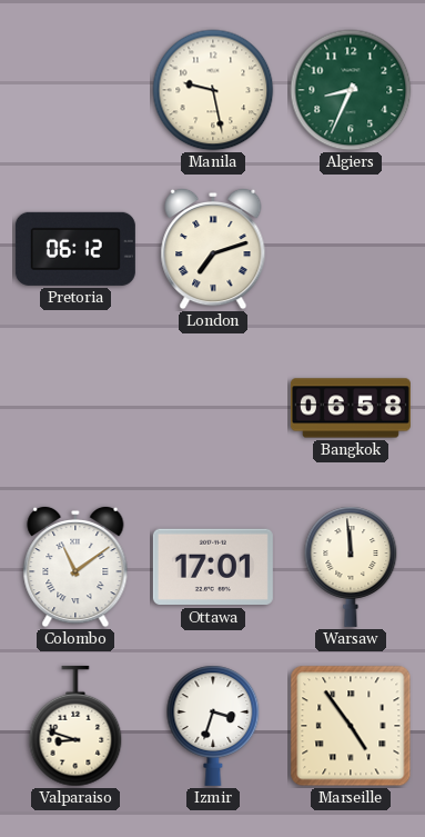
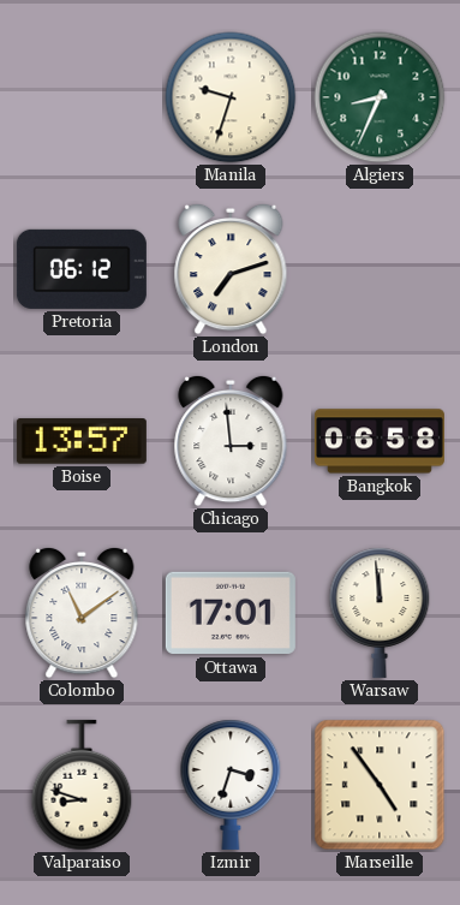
Manila: 9:28 -> 9:33 (231, 97)
Boise: none -> 13:57 (82, 441)
Chicago: none -> 2:59 (231, 441)
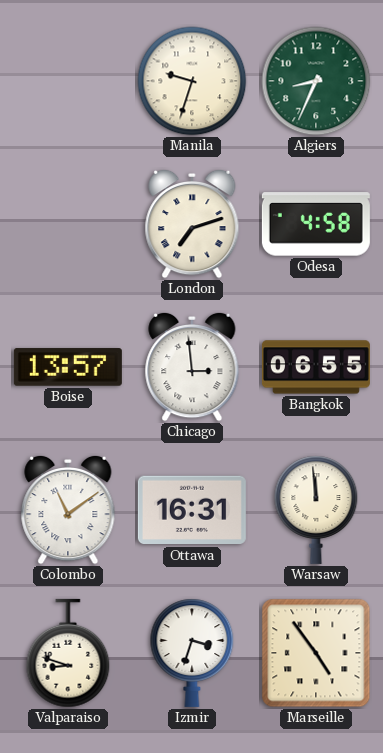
Pretoria: 06:12 -> none (82, 269)
Odesa: none -> 4:58 (316, 224)
Bangkok: 06:58 -> 06:55 (316, 367)
Ottawa: 17:01 -> 16:31 (192, 510)
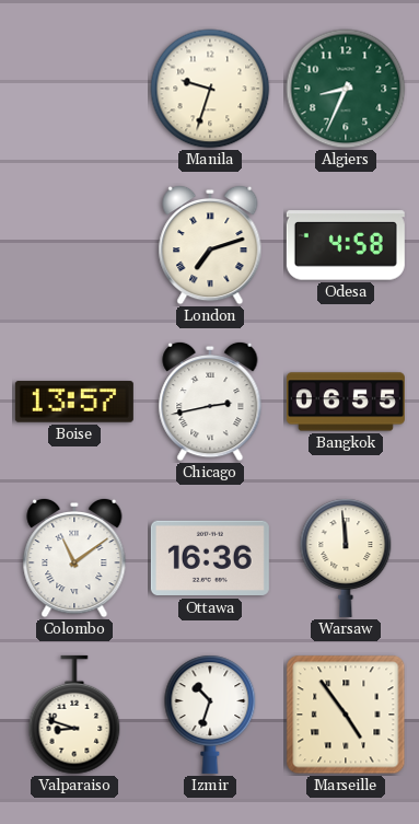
Chicago: 2:59 -> 2:43 (210, 402)
Ottawa: 16:31 -> 16:36 (210, 558)
Izmir: 3:33 -> 10:33 (210, 715)
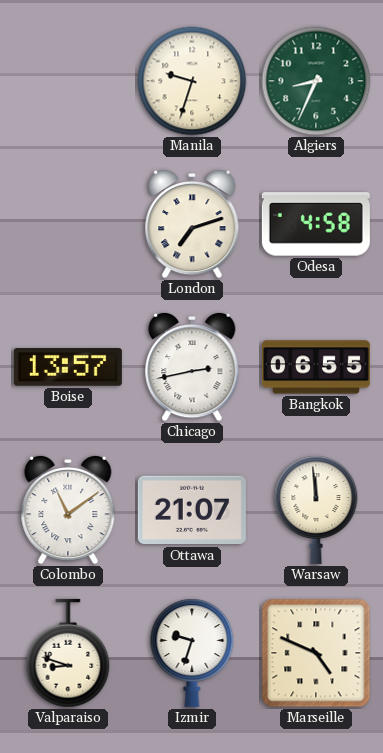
Ottawa: 16:36 -> 21:07 (192, 510)
Izmir: 10:33 -> 9:33 (192, 653)
Marseille: 4:54 -> 4:49 (316, 653)
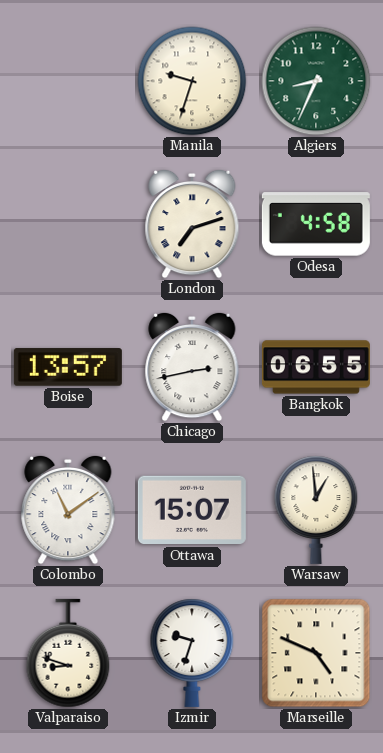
Ottawa: 21:07 -> 15:07 (192, 510)
Warsaw: 11:59 -> 12:59 (316, 510)
